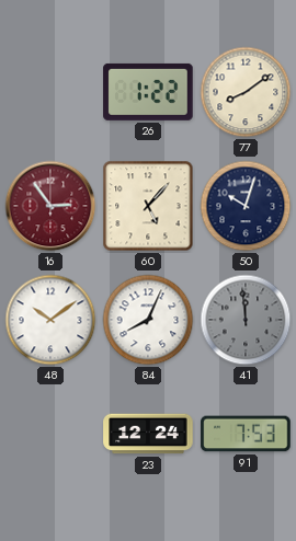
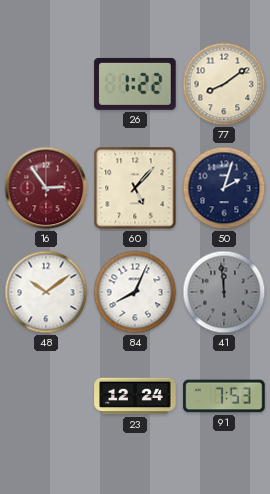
50: 10:03 -> 2:03 (224, 188)
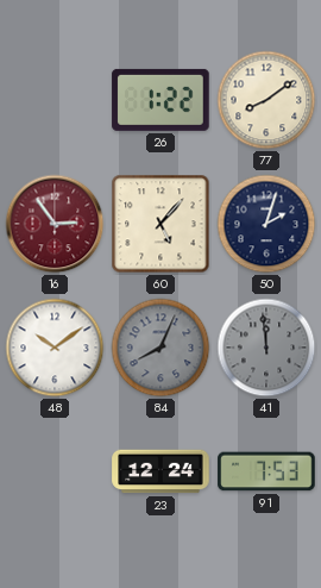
84 dial: white -> grey (160, 348)
